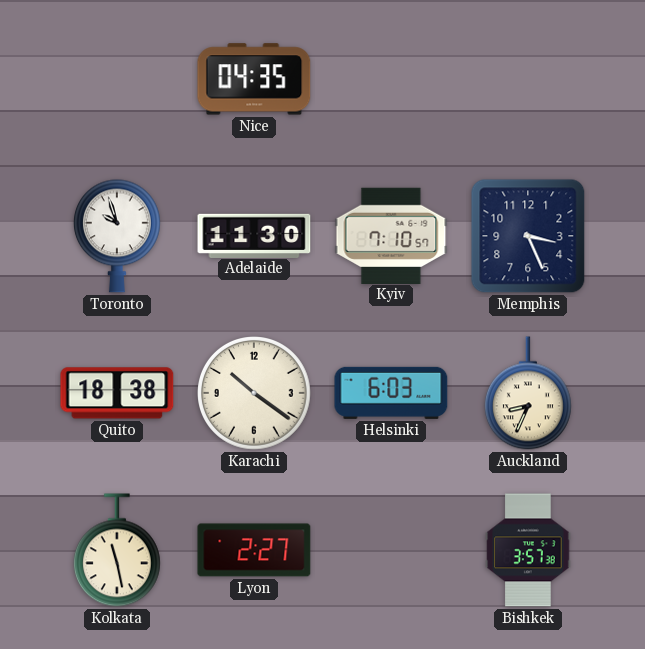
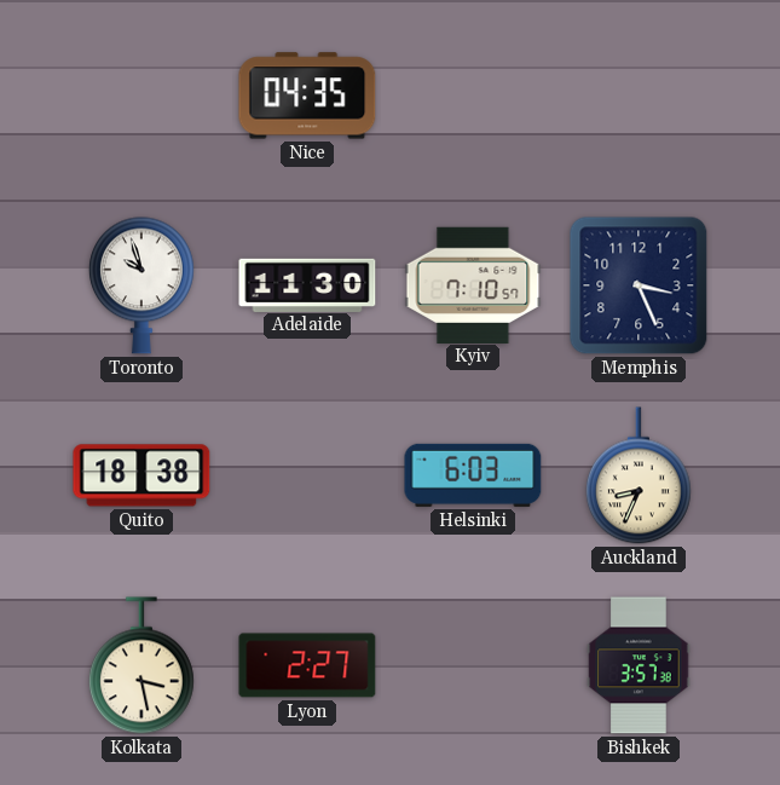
Karachi: 10:21 -> none (255, 394)
Kolkata: 11:28 -> 3:28 (141, 665)
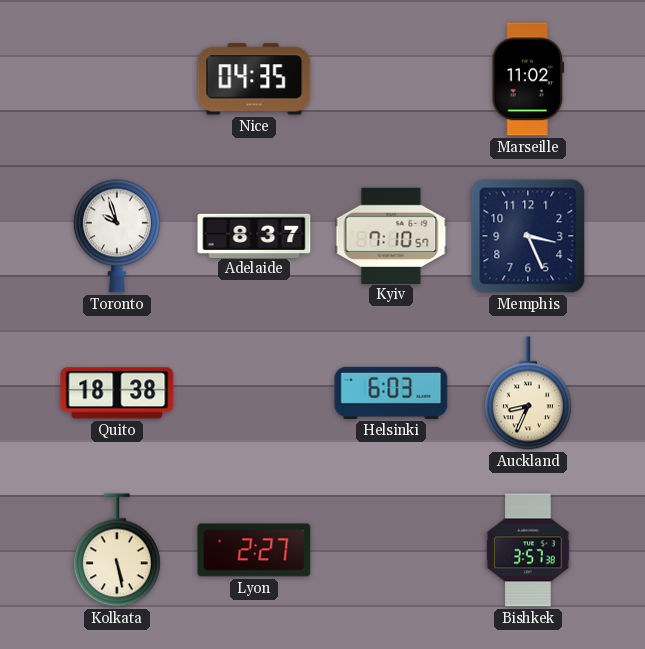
Marseille: none -> 11:02 (528, 79)
Adelaide: 11:30 -> 8:37 (254, 235)
Kolkata: 3:28 -> 5:28 (117, 550)
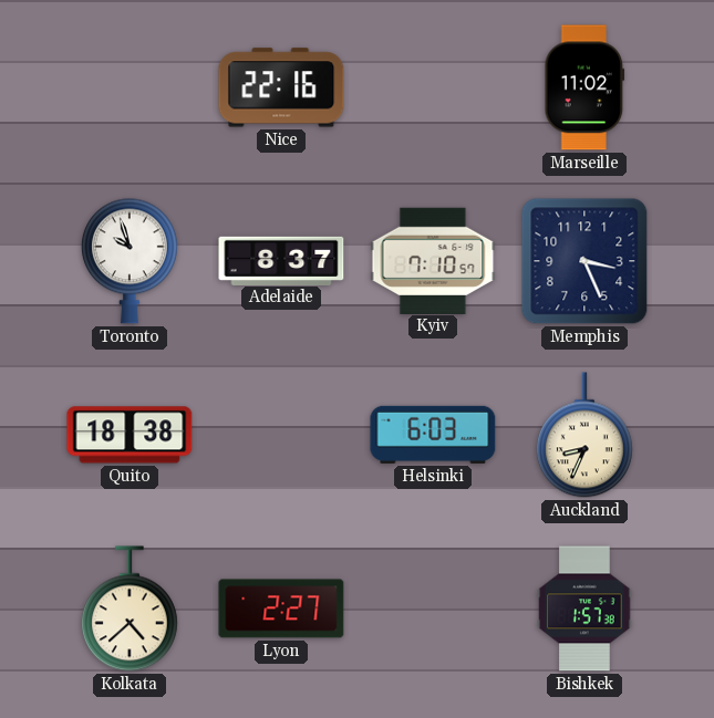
Nice: 04:35 -> 22:16 (281, 87)
Kolkata: 5:28 -> 4:38 (130, 608)
Bishkek: 3:57 -> 1:57 (584, 608)
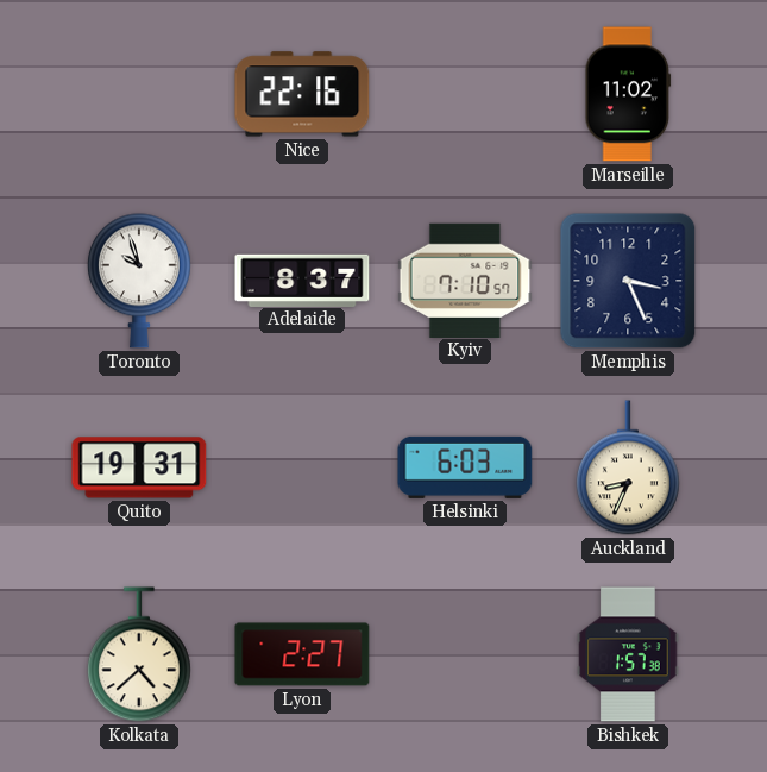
Quito: 18:38 -> 19:31 (139, 467)
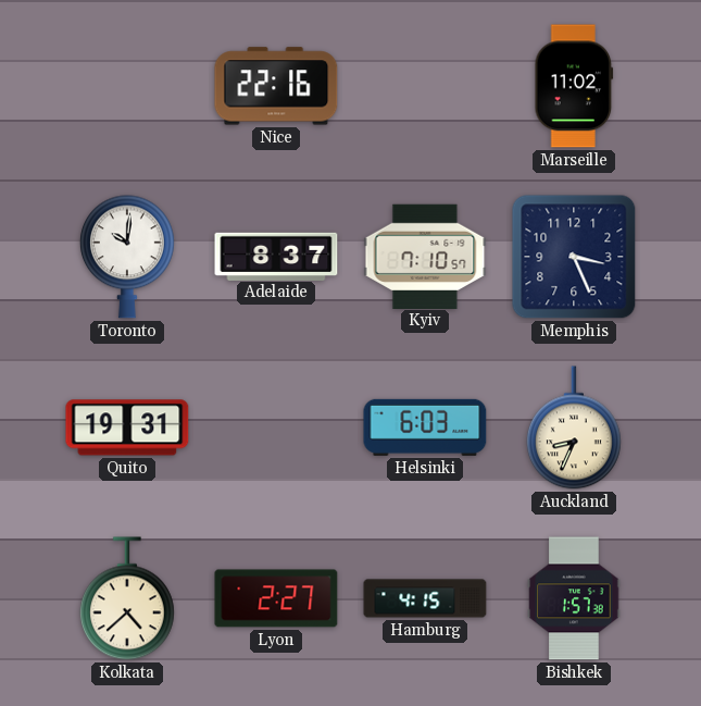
Toronto: 9:57 -> 10:01 (127, 257)
Hamburg: none -> 4:15 (425, 598)
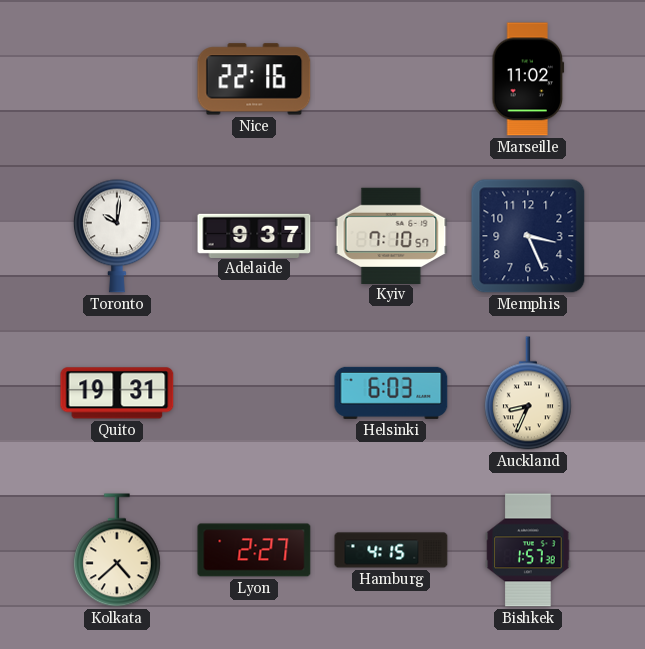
Adelaide: 8:37 -> 9:37 (254, 235)
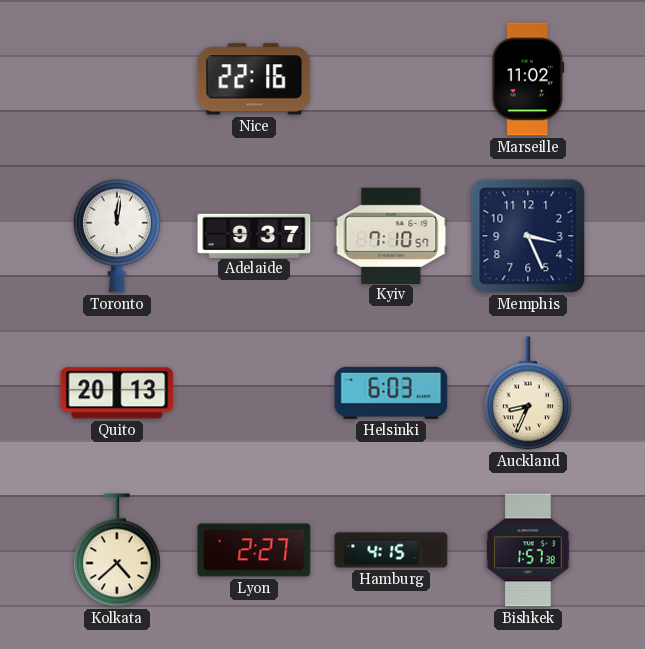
Toronto: 10:01 -> 12:01 (117, 236)
Quito: 19:31 -> 20:13 (117, 393)
